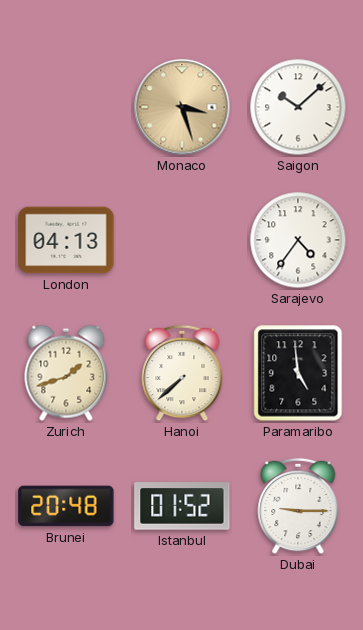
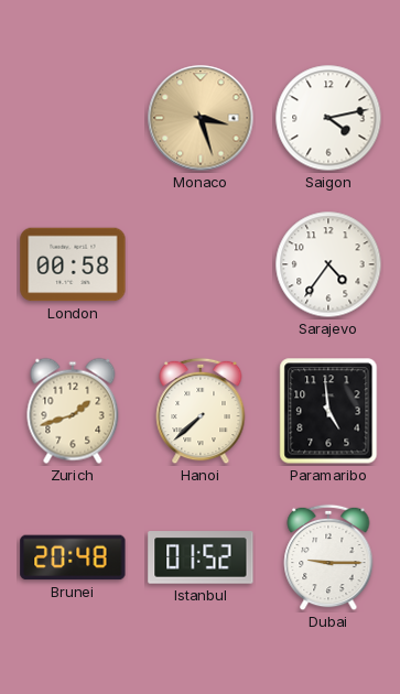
Saigon: 10:08 -> 4:13 (328, 118)
London: 04:13 -> 00:58 (73, 264)
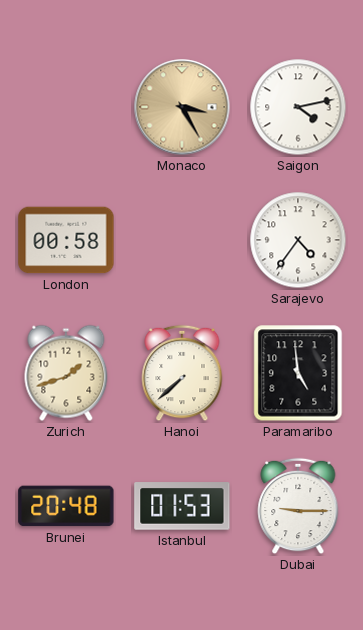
Monaco: 3:27 -> 3:25 (182, 107)
Istanbul: 01:52 -> 01:53 (182, 506)
